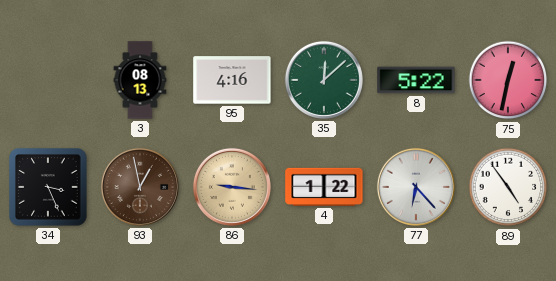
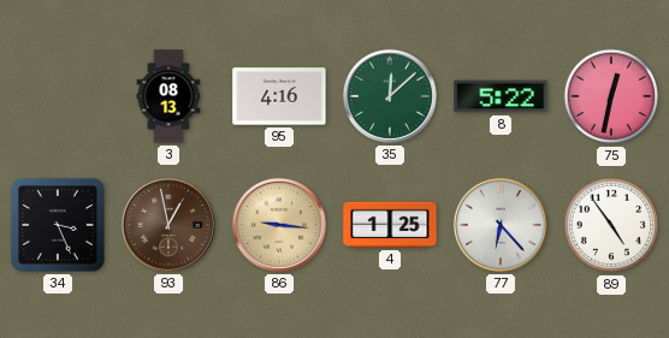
4: 1:22 -> 1:25 (390, 225)
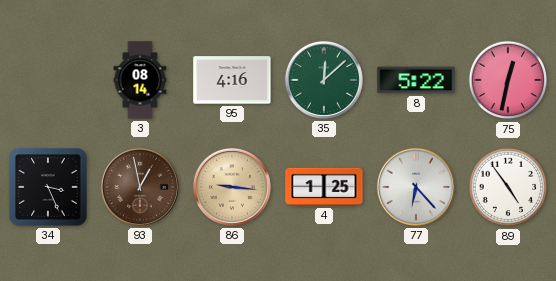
3: 08:13 -> 08:14 (140, 80)
